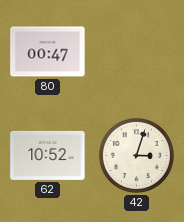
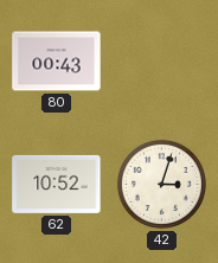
80: 00:47 -> 00:43 (57, 62)
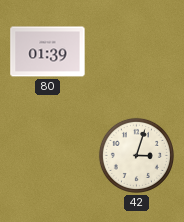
80: 00:43 -> 01:39 (48, 52)
62: 10:52 -> none (57, 184)
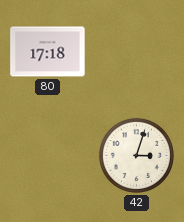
80: 01:39 -> 17:18 (48, 52)
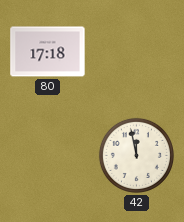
42: 3:03 -> 11:58 (136, 155)
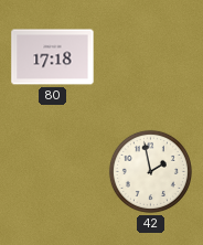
42: 11:58 -> 1:58 (150, 171)
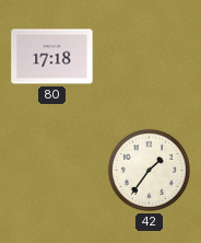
42: 1:58 -> 1:36 (149, 170)
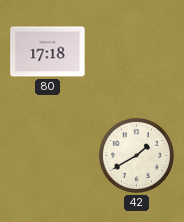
42: 1:36 -> 1:40 (136, 155)
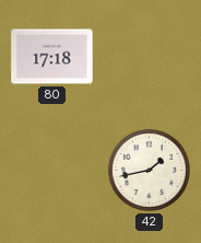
42: 1:40 -> 1:43 (149, 170)
